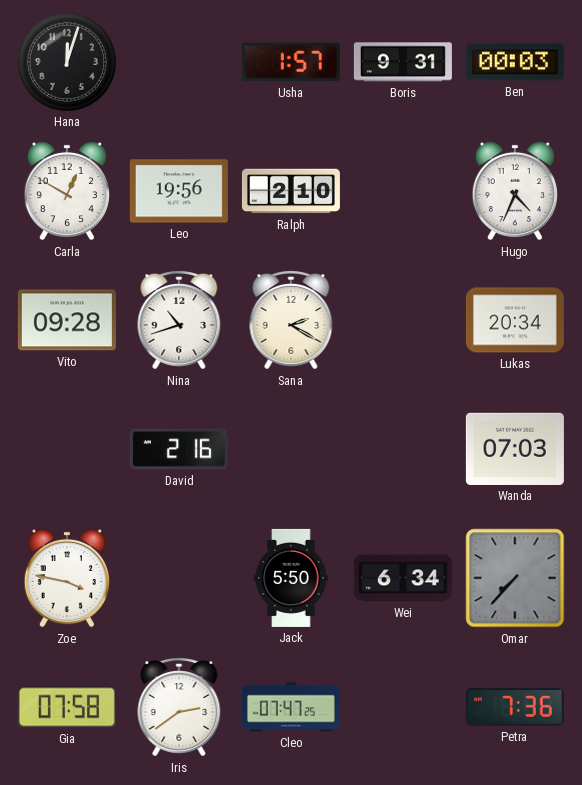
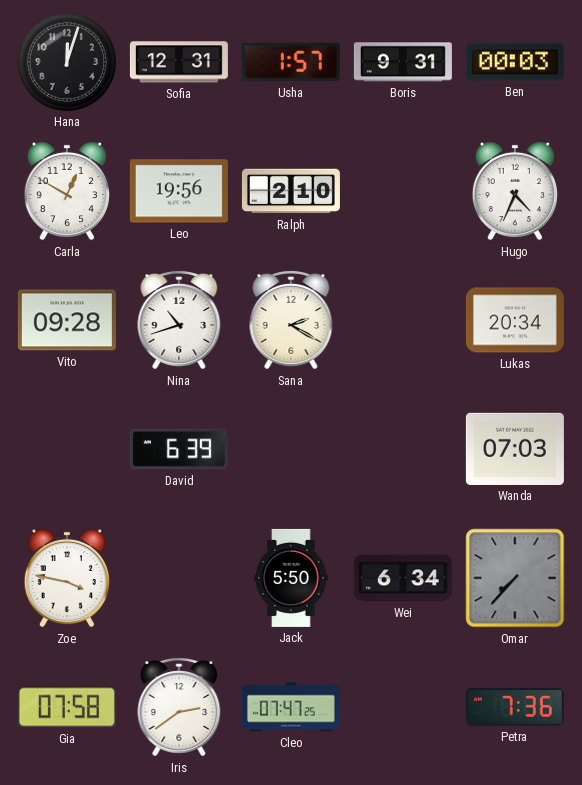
Sofia: none -> 12:31 (179, 62)
David: 2:16 -> 6:39 (179, 449)
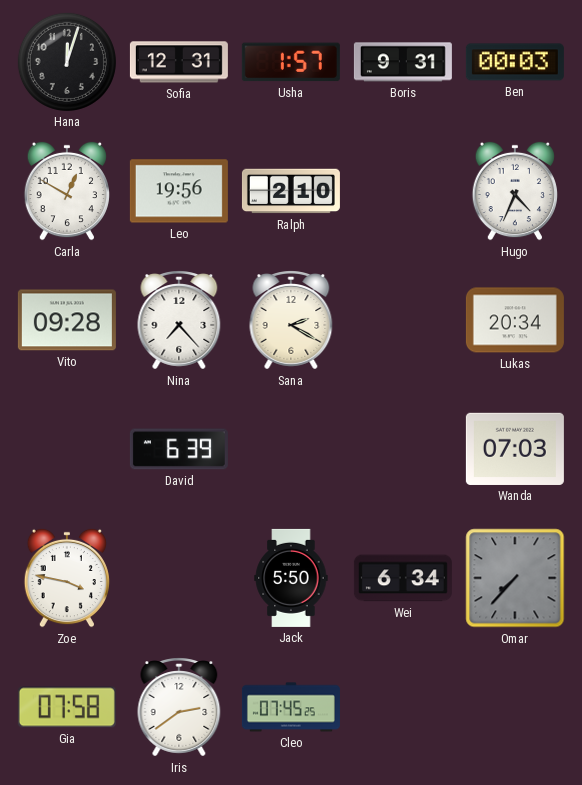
Nina: 10:42 -> 7:23 (179, 320)
Cleo: 07:47 -> 07:45 (291, 707)
Petra: 7:36 -> none (515, 707)
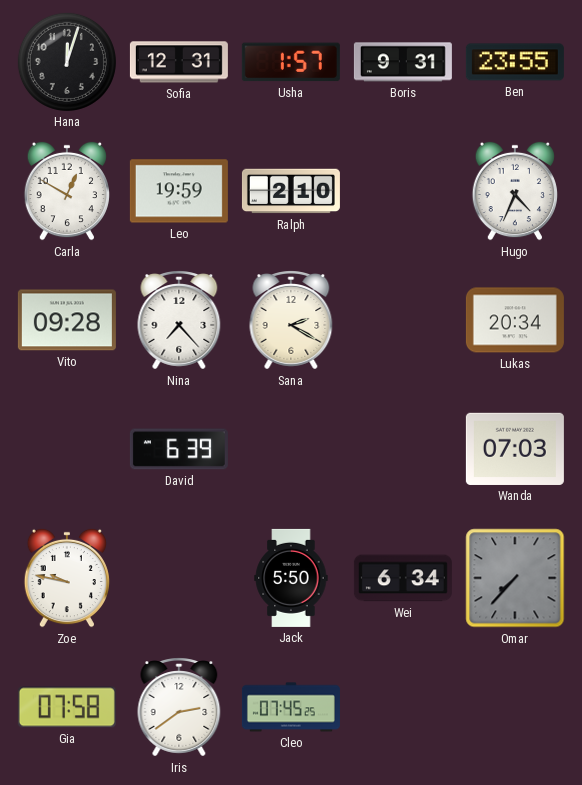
Ben: 00:03 -> 23:55 (515, 62)
Leo: 19:56 -> 19:59 (179, 191)
Zoe: 3:47 -> 9:47 (67, 578)
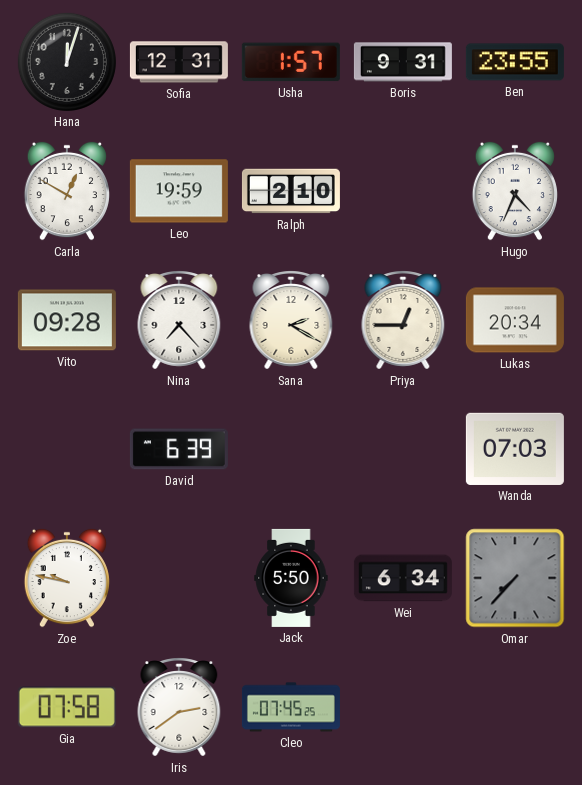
Priya: none -> 12:45 (403, 320)
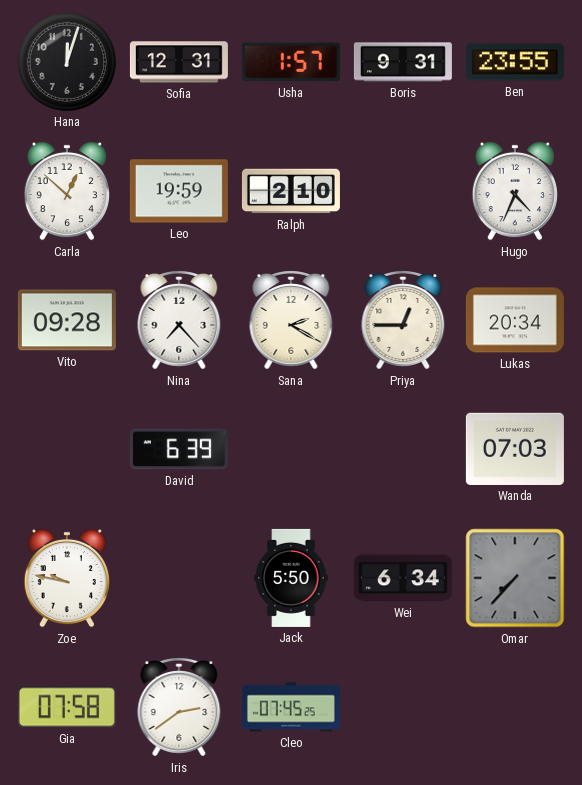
Carla: 12:50 -> 12:52 (67, 191)
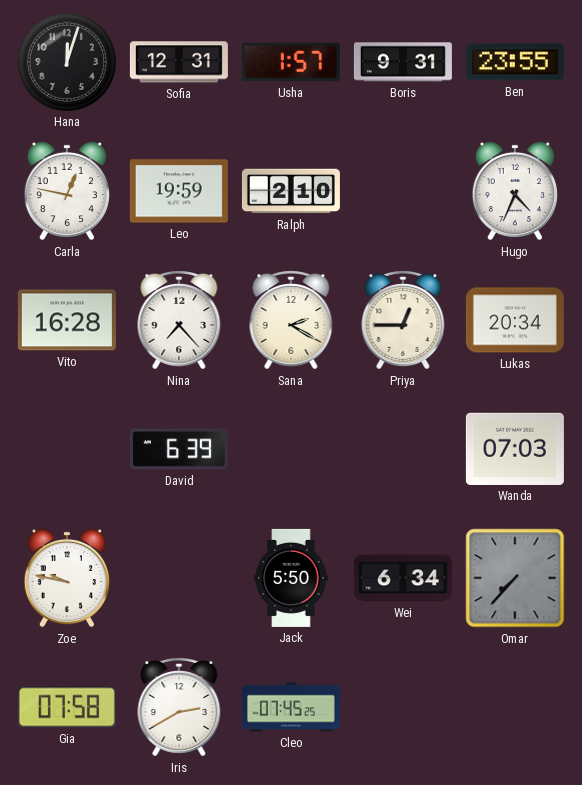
Carla: 12:52 -> 12:47 (67, 191)
Vito: 09:28 -> 16:28 (67, 320)
Iris: 2:39 -> 2:40 (179, 707)
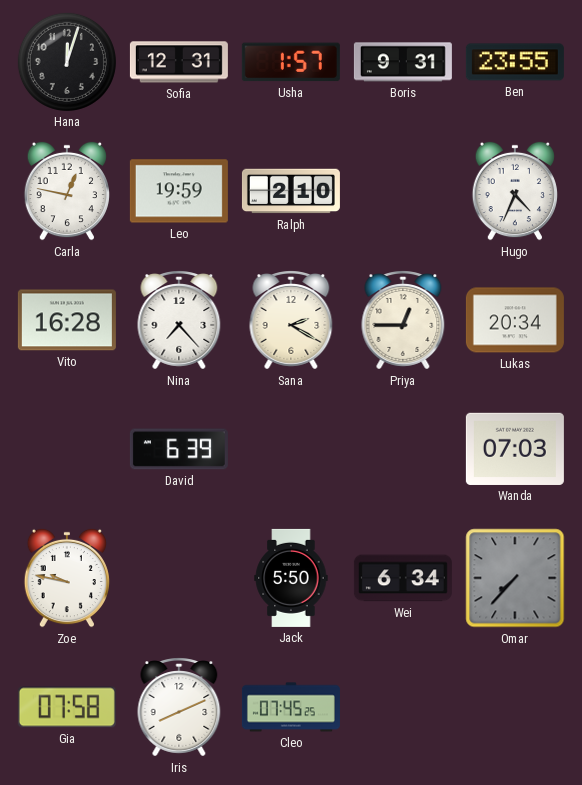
Iris: 2:40 -> 8:11 (179, 707)
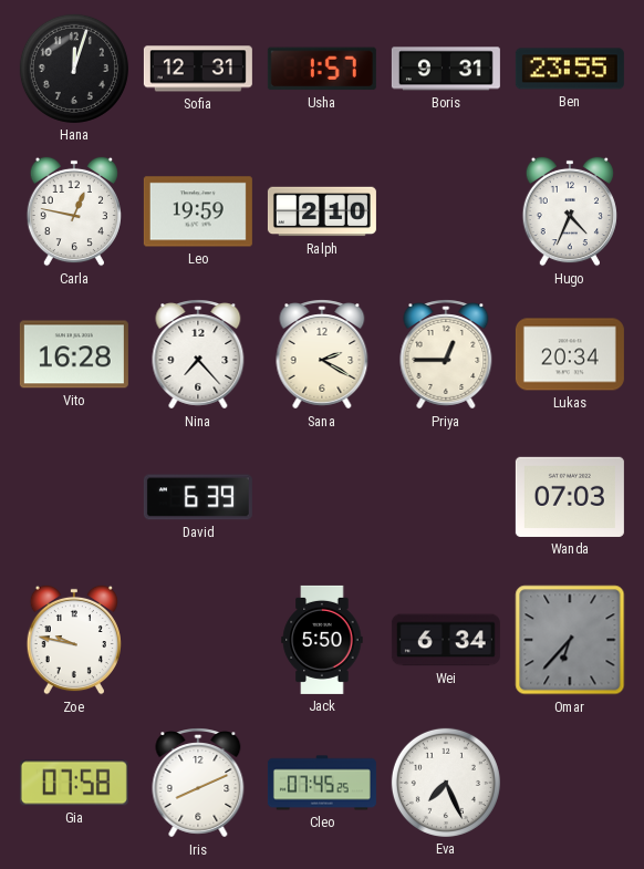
Omar: 7:37 -> 6:37 (570, 640)
Eva: none -> 7:26 (446, 783)
